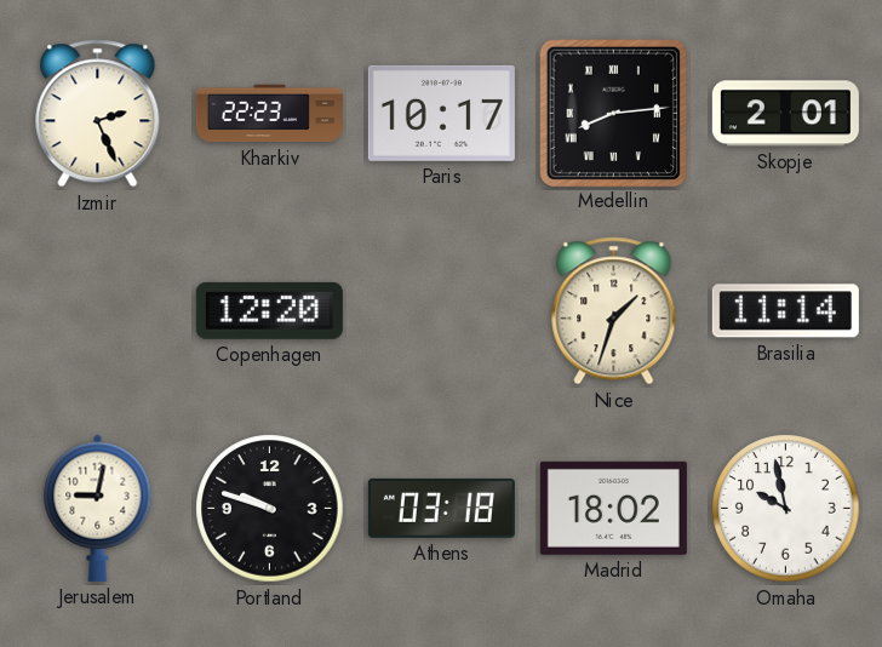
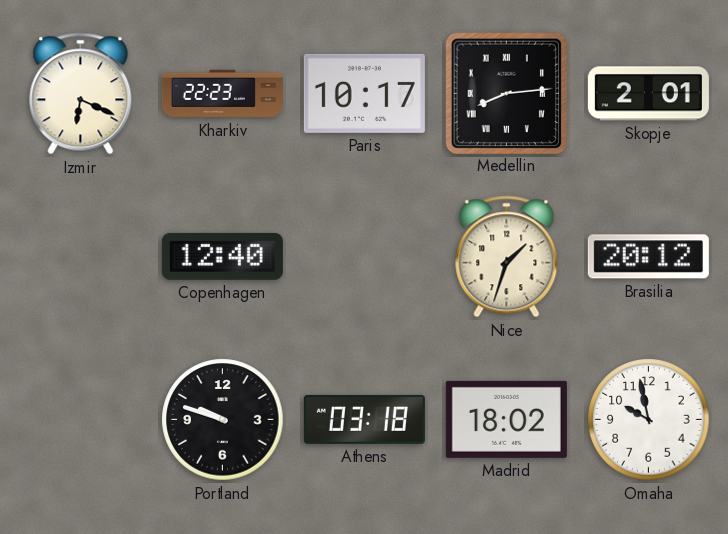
Izmir: 2:26 -> 6:19 (81, 94)
Copenhagen: 12:20 -> 12:40 (222, 256)
Brasilia: 11:14 -> 20:12 (648, 257)
Jerusalem: 9:02 -> none (98, 508)
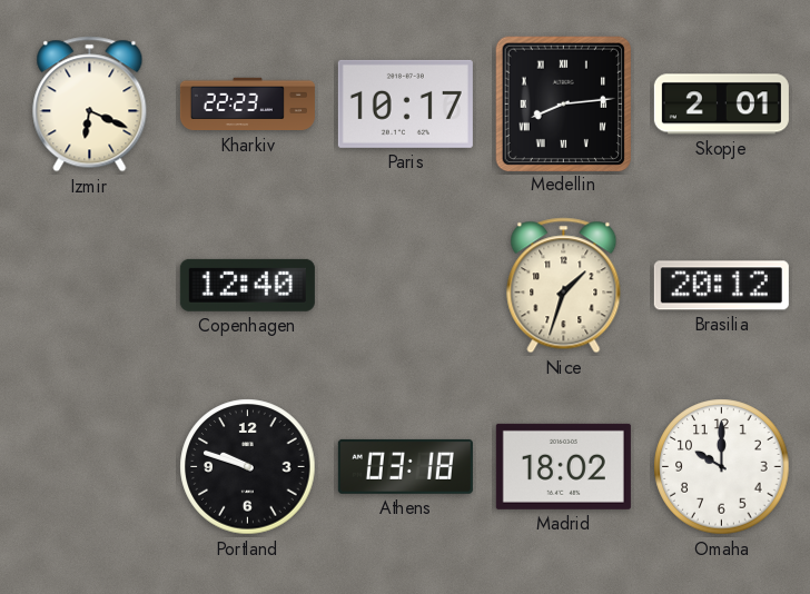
Omaha: 9:58 -> 10:00 (722, 467)
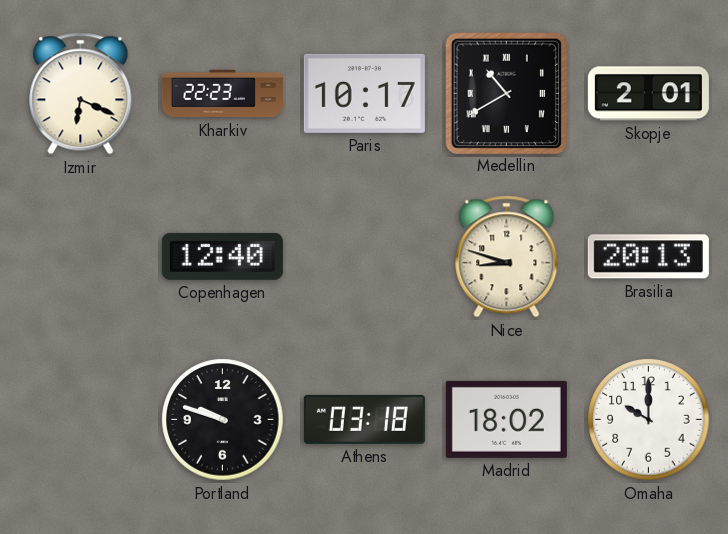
Medellin: 8:14 -> 10:40 (506, 93)
Nice: 1:33 -> 8:48 (507, 257)
Brasilia: 20:12 -> 20:13 (648, 257)
